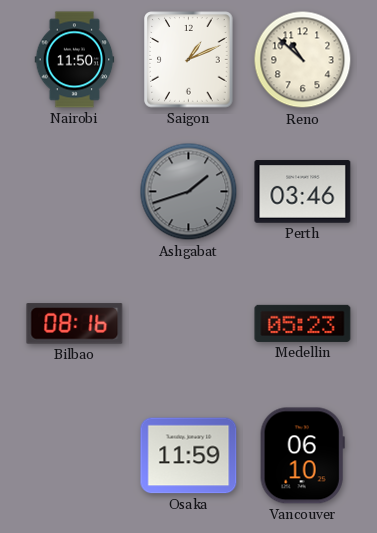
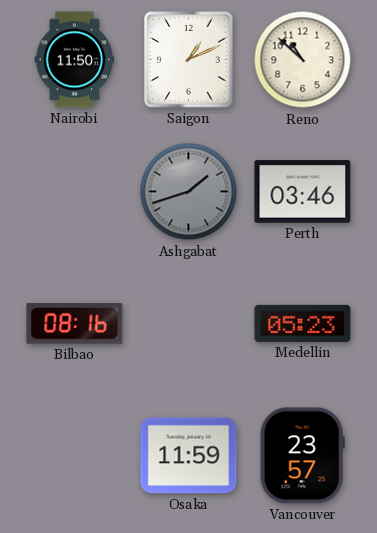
Vancouver: 06:10 -> 23:57 (302, 456)
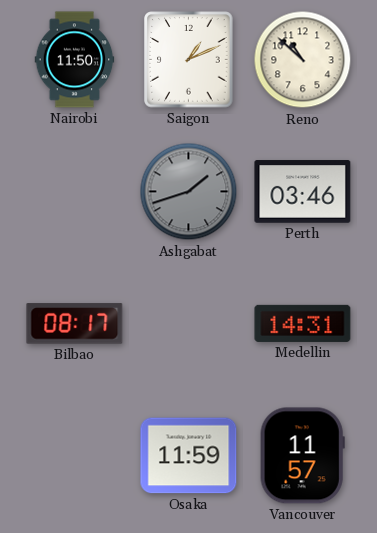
Bilbao: 08:16 -> 08:17 (75, 324)
Medellin: 05:23 -> 14:31 (303, 323)
Vancouver: 23:57 -> 11:57 (302, 456)
